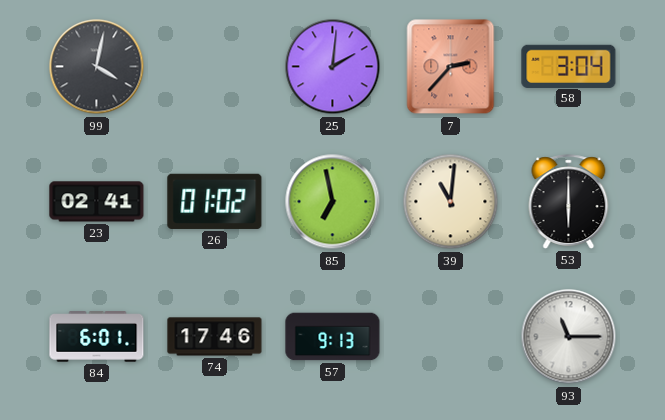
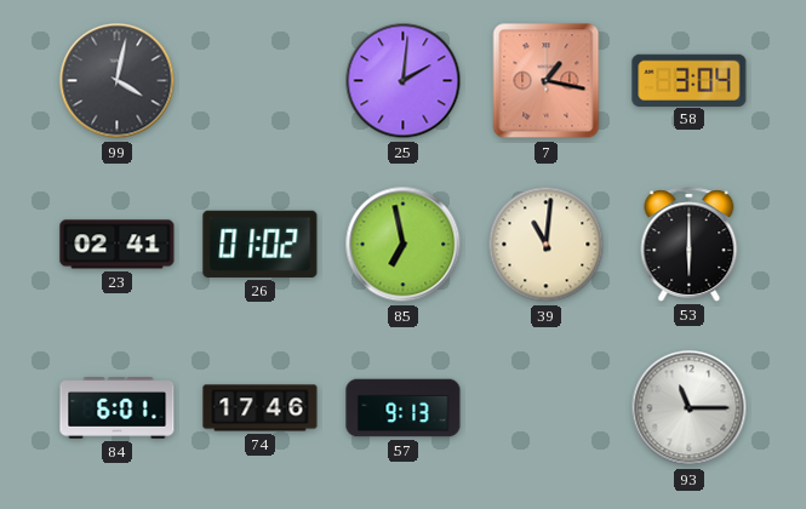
7: 2:37 -> 1:17 (547, 81)
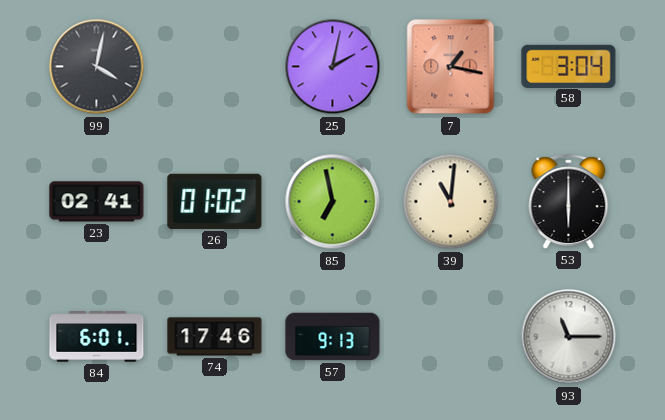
25: 2:01 -> 2:02 (333, 67)
